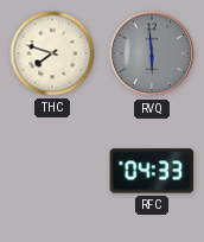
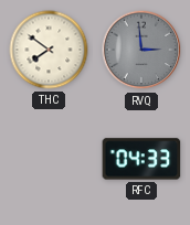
THC: 7:48 -> 7:51 (49, 50)
RVQ: 5:59 -> 2:59 (141, 50)
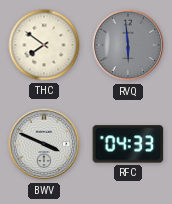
RVQ: 2:59 -> 5:59 (128, 45)
BWV: none -> 3:49 (44, 144)
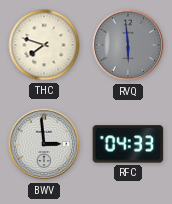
THC: 7:51 -> 7:48 (44, 45)
BWV: 3:49 -> 2:59 (44, 144)
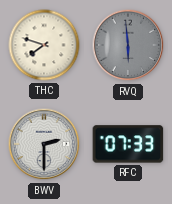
BWV: 2:59 -> 2:30 (44, 144)
RFC: 04:33 -> 07:33 (128, 144)
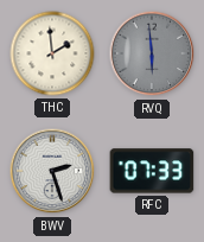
THC: 7:48 -> 1:59 (52, 53)
BWV: 2:30 -> 2:27 (52, 171)
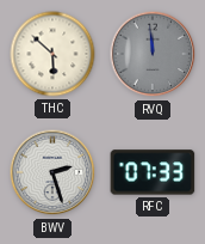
THC: 1:59 -> 5:52 (52, 54)
RVQ: 5:59 -> 11:59 (153, 54)
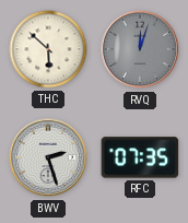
RVQ: 11:59 -> 12:03 (140, 49)
RFC: 07:33 -> 07:35 (140, 157)
